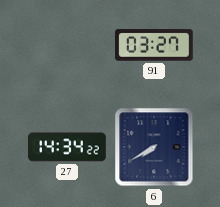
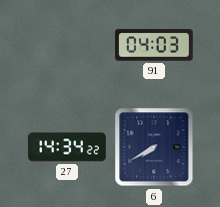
91: 03:27 -> 04:03 (154, 45)
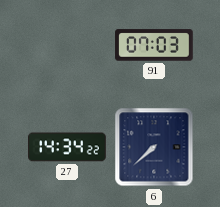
91: 04:03 -> 07:03 (154, 45)
6: 7:40 -> 7:38 (154, 147)
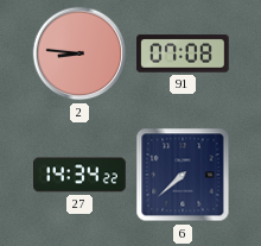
2: none -> 8:46 (79, 53)
91: 07:03 -> 07:08 (183, 53)
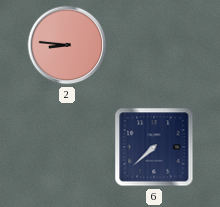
91: 07:08 -> none (183, 53)
27: 14:34 -> none (79, 175)
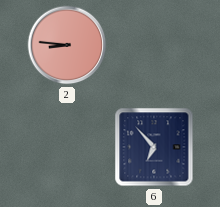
6: 7:38 -> 6:53 (154, 147)
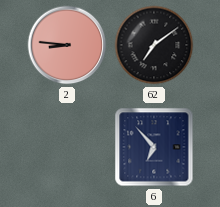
62: none -> 7:09 (154, 45)
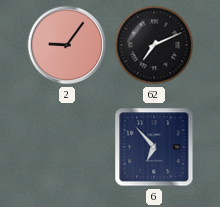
2: 8:46 -> 9:06 (67, 45)
62: 7:09 -> 7:11 (154, 45)
